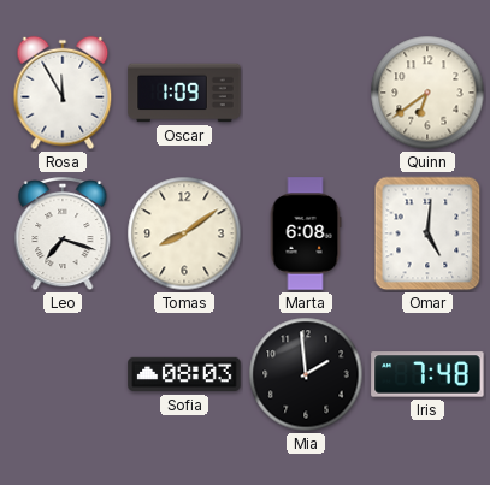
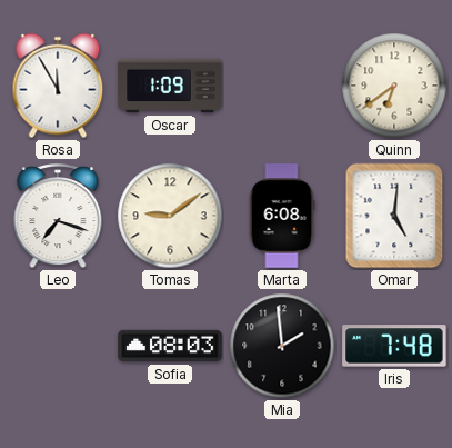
Tomas: 8:09 -> 9:09 (170, 216)
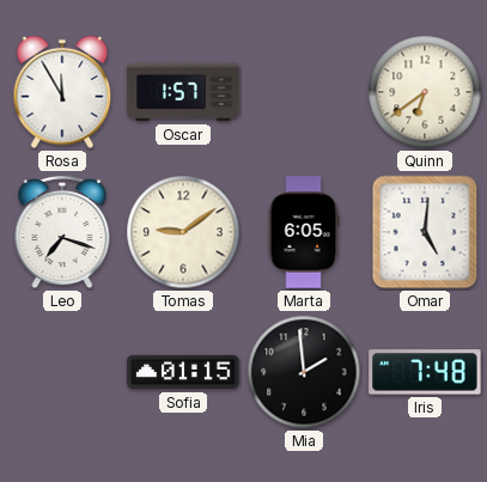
Oscar: 1:09 -> 1:57 (183, 92)
Marta: 6:08 -> 6:05 (304, 232)
Sofia: 08:03 -> 01:15 (183, 372)
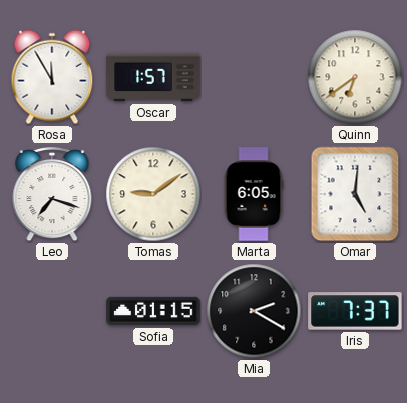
Mia: 1:59 -> 2:20 (254, 311)
Iris: 7:48 -> 7:37 (355, 311)
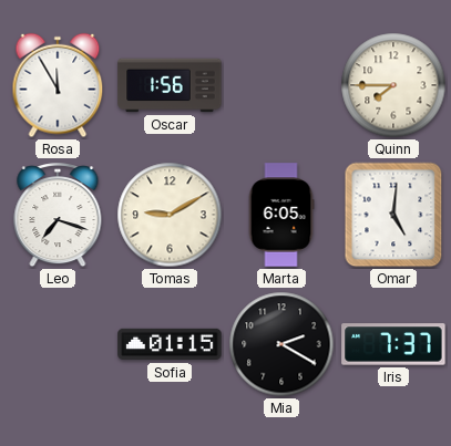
Oscar: 1:57 -> 1:56 (170, 85)
Quinn: 6:39 -> 7:45 (393, 85)
Tomas: 9:09 -> 9:10 (170, 215)
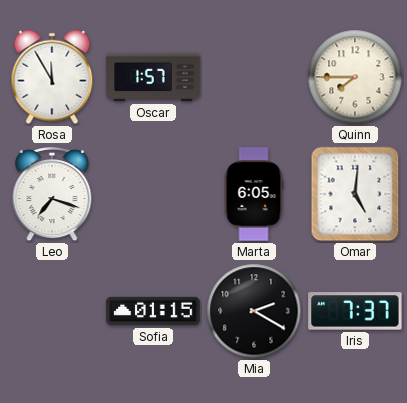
Oscar: 1:56 -> 1:57 (153, 77)
Tomas: 9:10 -> none (170, 215)
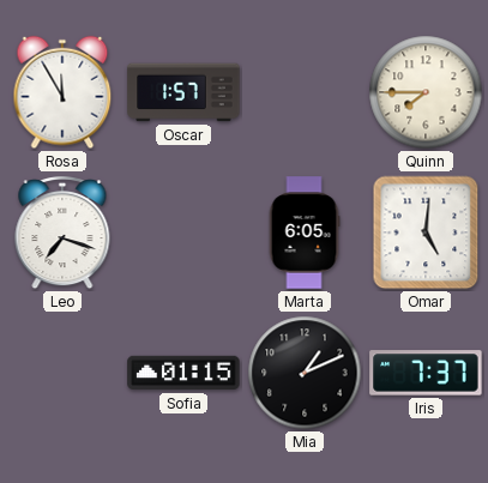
Mia: 2:20 -> 1:11 (305, 373)
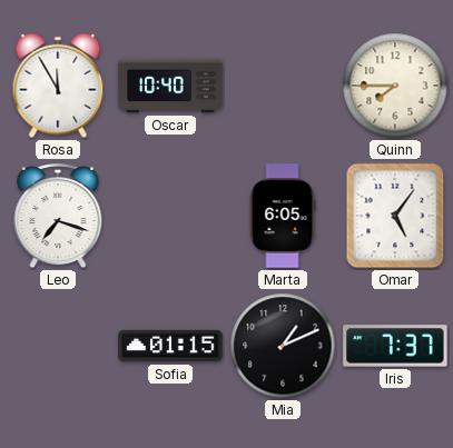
Oscar: 1:57 -> 10:40 (170, 86)
Omar: 5:01 -> 5:06 (395, 216)
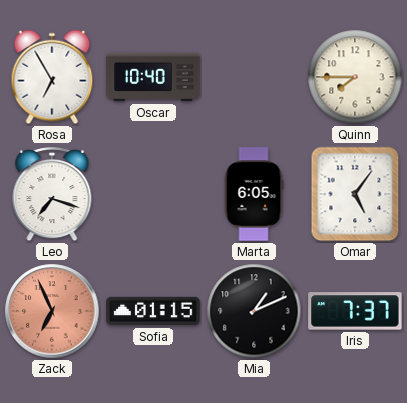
Rosa: 11:55 -> 6:55 (52, 77)
Zack: none -> 6:56 (52, 311)
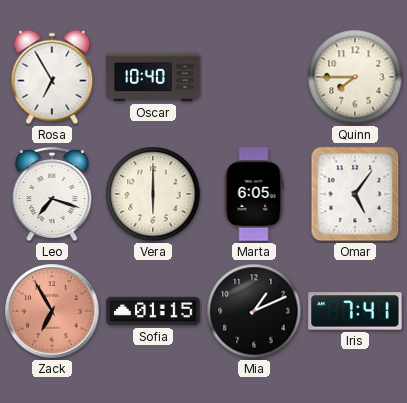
Vera: none -> 6:00 (153, 194)
Zack: 6:56 -> 6:55 (52, 311)
Iris: 7:37 -> 7:41 (355, 311)
